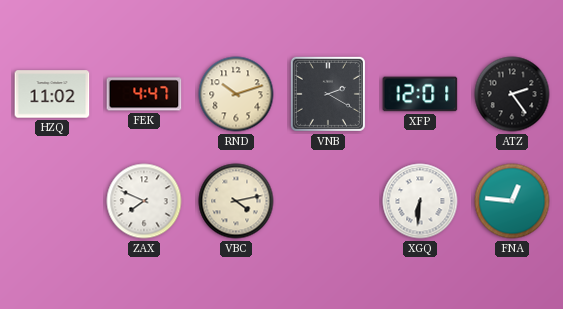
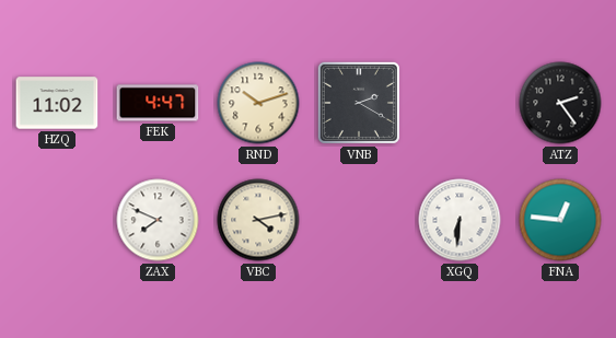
XFP: 12:01 -> none (420, 94)
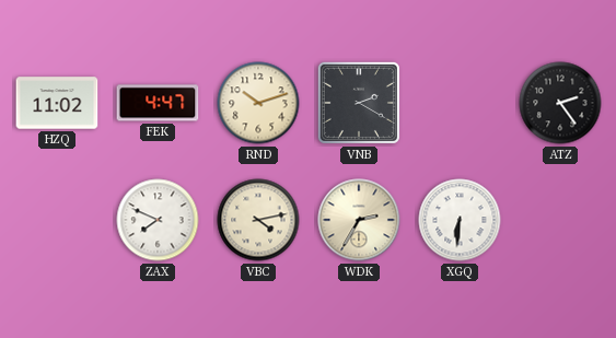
WDK: none -> 2:35 (359, 220)
FNA: 12:46 -> none (560, 220)
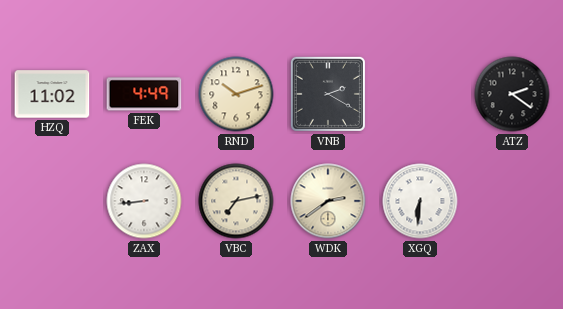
FEK: 4:47 -> 4:49 (144, 94)
ATZ: 2:24 -> 2:21 (512, 94)
ZAX: 7:49 -> 8:44 (144, 201)
VBC: 4:13 -> 7:13 (236, 201)
WDK: 2:35 -> 2:39 (328, 201)
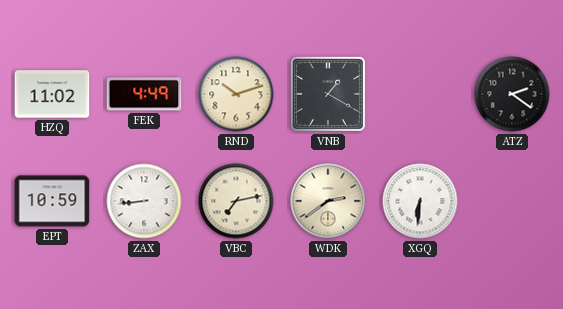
VNB: 2:20 -> 1:20 (328, 94)
EPT: none -> 10:59 (52, 201)
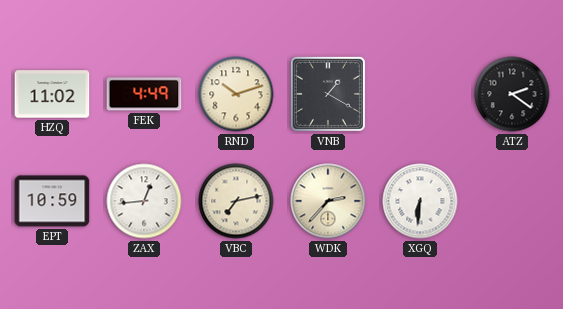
ZAX: 8:44 -> 12:44 (144, 201)
WDK: 2:39 -> 2:37 (328, 201)
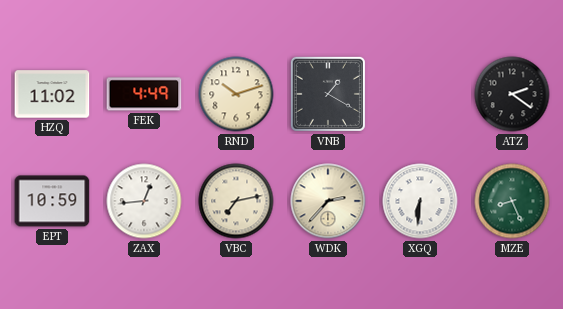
MZE: none -> 8:26 (512, 201)
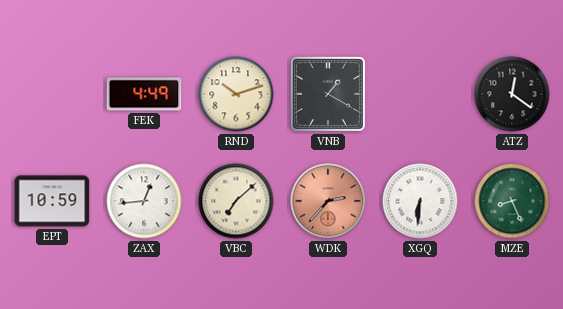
HZQ: 11:02 -> none (52, 94)
ATZ: 2:21 -> 12:21 (512, 94)
VBC: 7:13 -> 7:08 (236, 201)
WDK dial: cream -> salmon (328, 201)
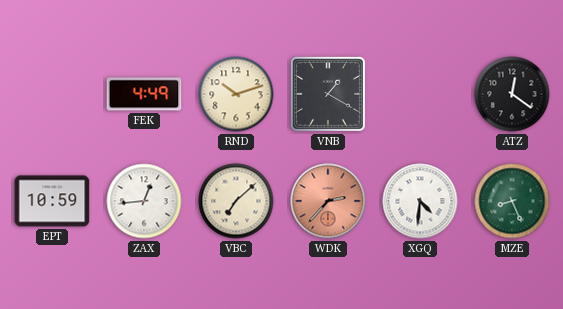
XGQ: 6:31 -> 4:31 (420, 201)
